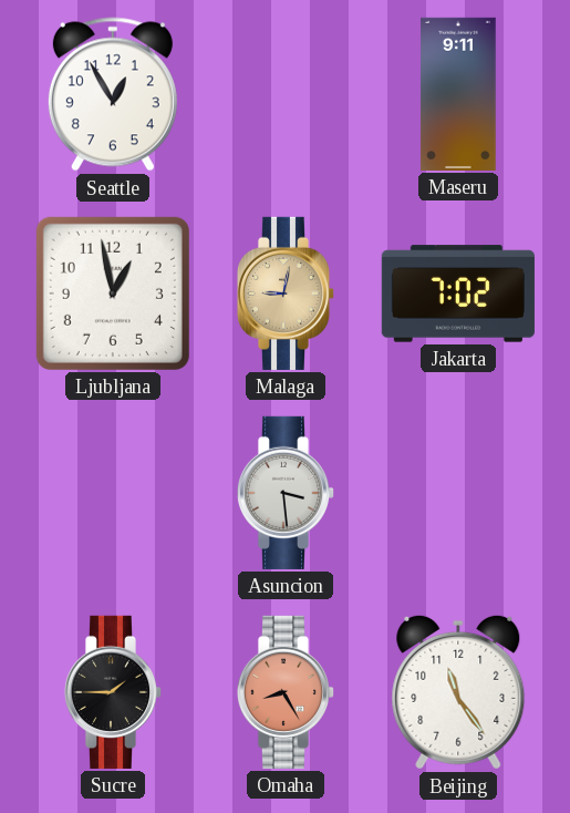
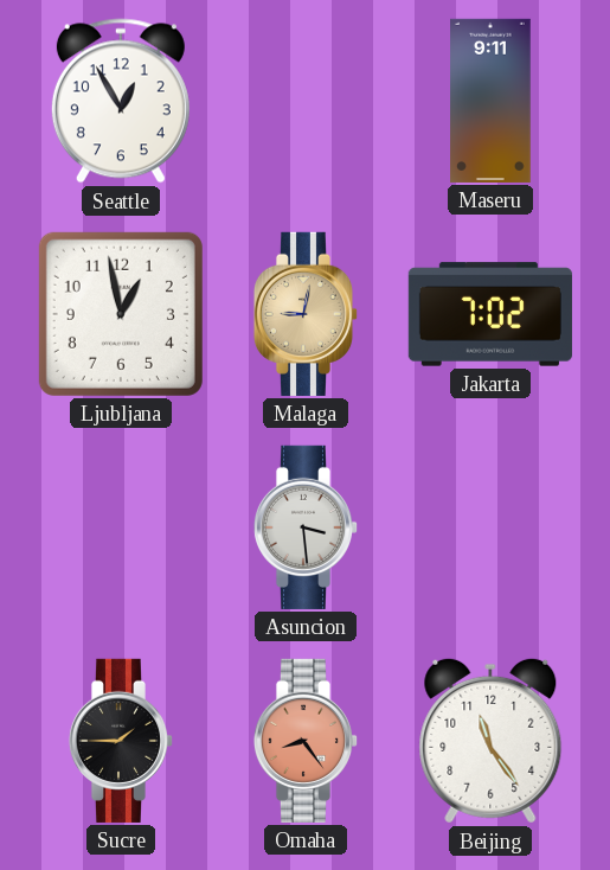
Omaha: 8:25 -> 8:24 (306, 741)
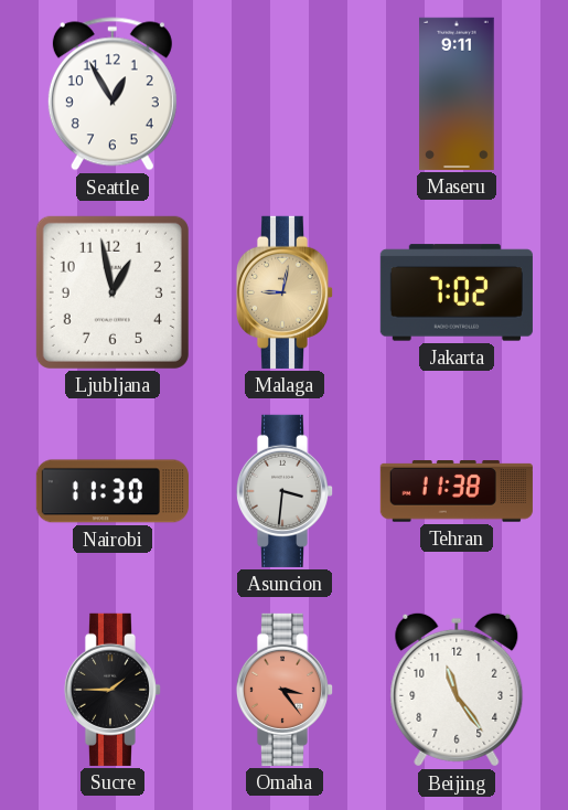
Nairobi: none -> 11:30 (112, 491)
Asuncion: 3:29 -> 3:31 (285, 491)
Tehran: none -> 11:38 (457, 491)
Omaha: 8:24 -> 3:24 (285, 690)
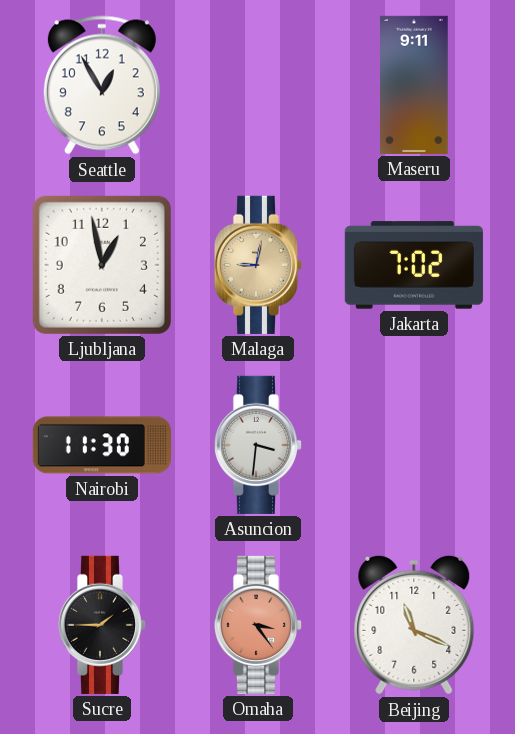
Tehran: 11:38 -> none (457, 491)
Beijing: 11:24 -> 11:19 (414, 625)
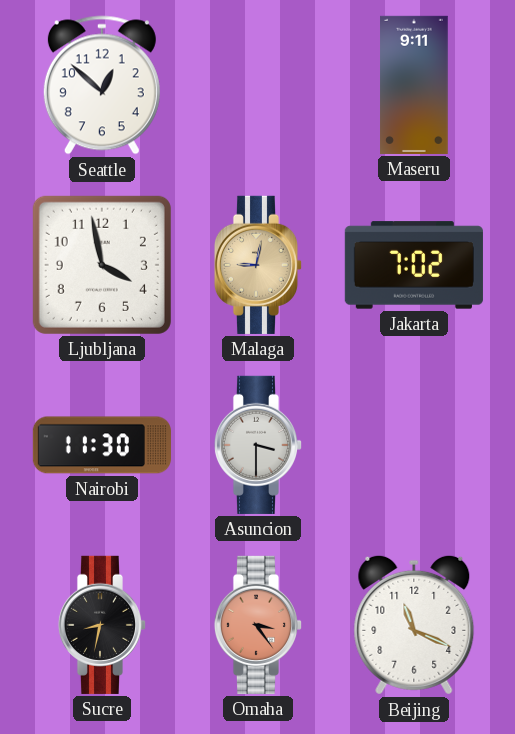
Seattle: 12:55 -> 12:52 (102, 85)
Ljubljana: 12:58 -> 3:58 (102, 265)
Asuncion: 3:31 -> 3:30 (258, 445)
Sucre: 1:45 -> 8:32 (102, 625)
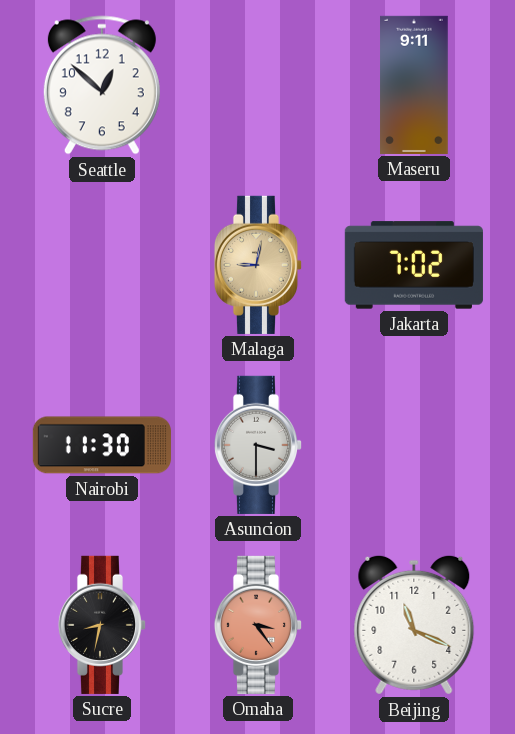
Ljubljana: 3:58 -> none (102, 265)
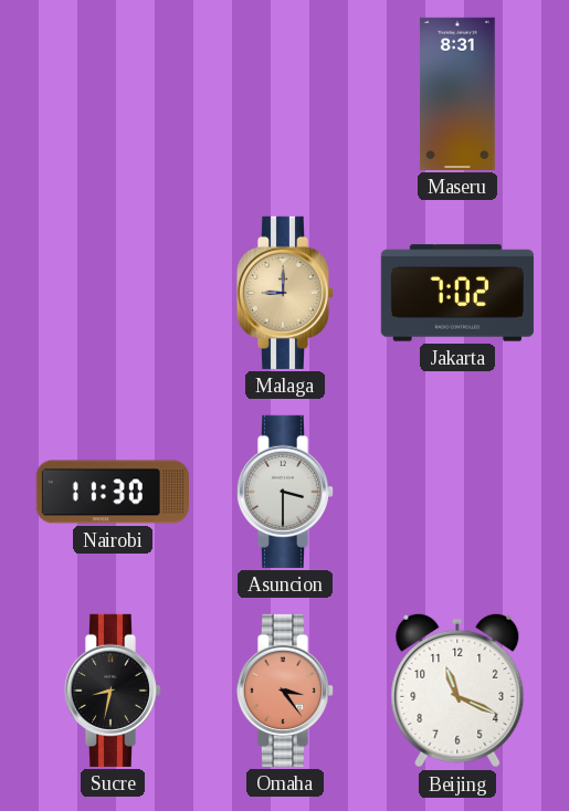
Seattle: 12:52 -> none (102, 85)
Maseru: 9:11 -> 8:31 (457, 94)
Malaga: 9:02 -> 9:00 (285, 293)
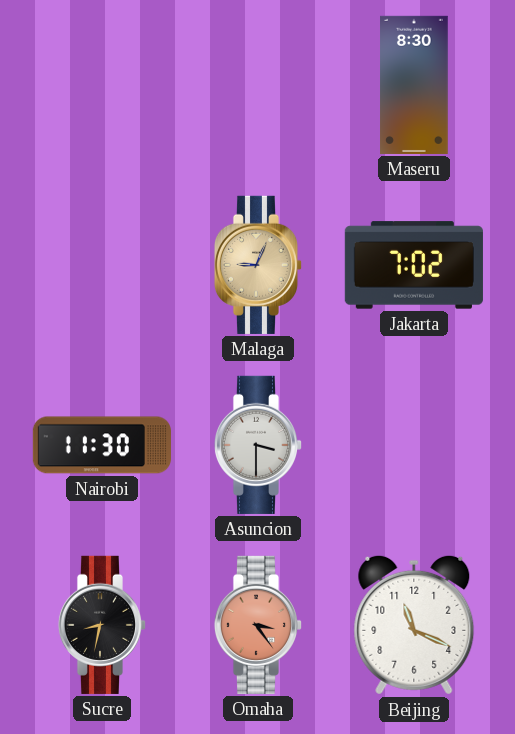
Maseru: 8:31 -> 8:30 (414, 85)
Malaga: 9:00 -> 9:04 (258, 265)
